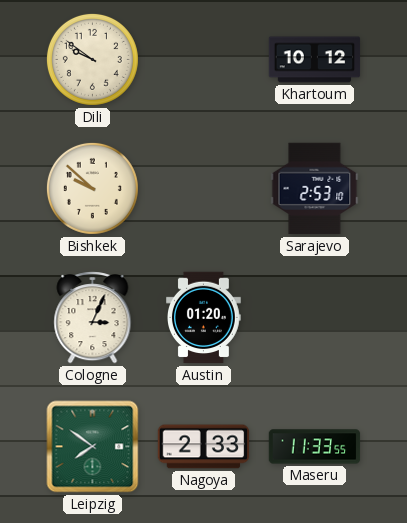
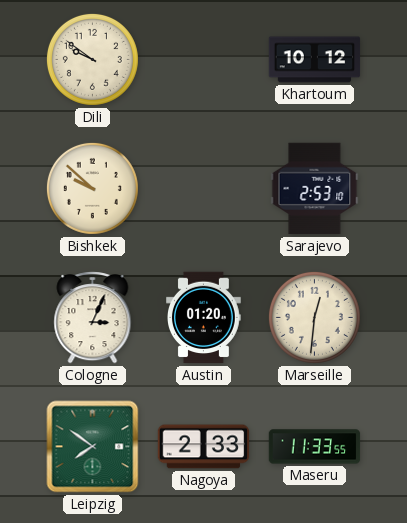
Marseille: none -> 12:31 (314, 317)
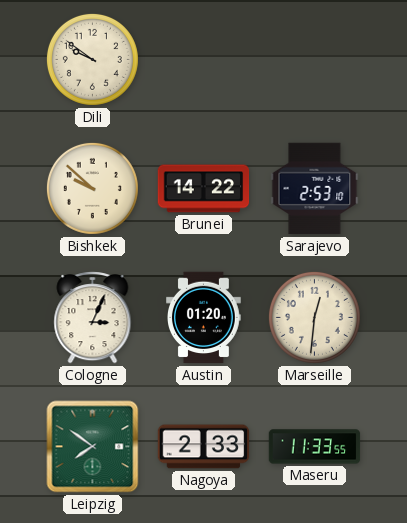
Khartoum: 10:12 -> none (315, 60)
Brunei: none -> 14:22 (204, 189)
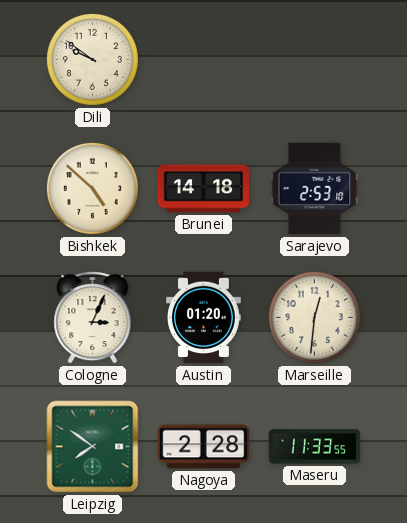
Bishkek: 9:52 -> 4:52 (92, 188)
Brunei: 14:22 -> 14:18 (204, 189)
Nagoya: 2:33 -> 2:28 (204, 447)
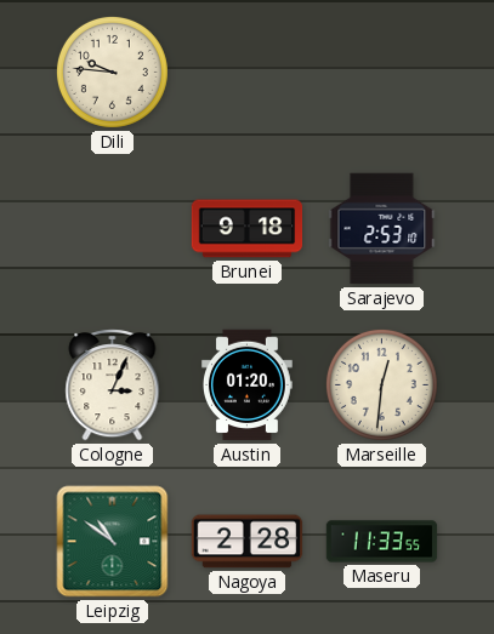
Dili: 9:51 -> 9:46 (112, 72)
Bishkek: 4:52 -> none (92, 188)
Brunei: 14:18 -> 9:18 (248, 229)
Leipzig: 7:51 -> 10:51 (113, 542)
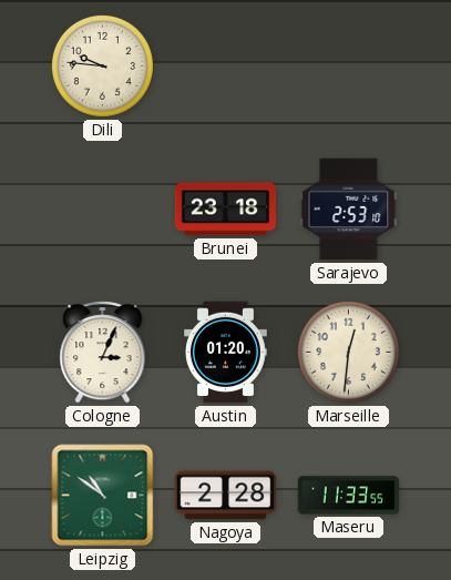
Brunei: 9:18 -> 23:18 (226, 210)
